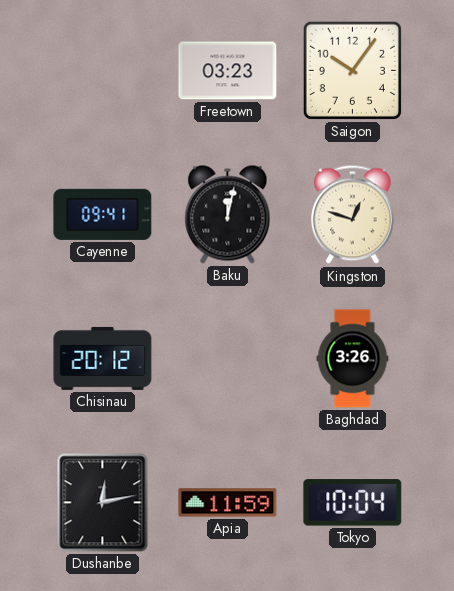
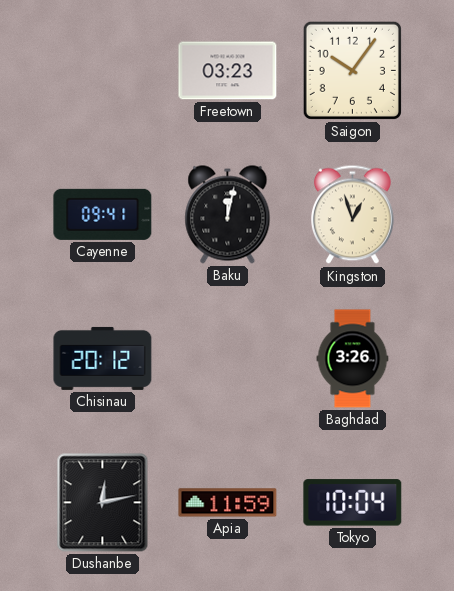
Kingston: 12:48 -> 12:57 (353, 215)
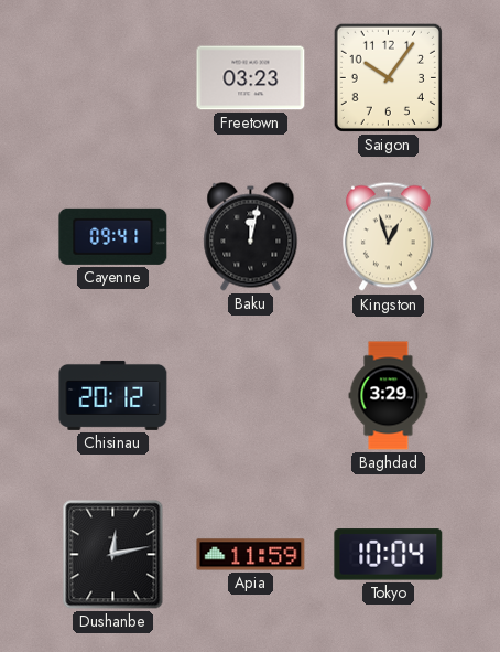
Baghdad: 3:26 -> 3:29 (389, 396)
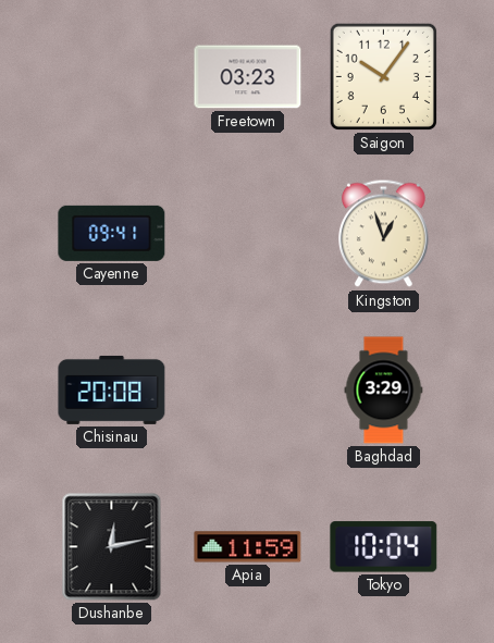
Baku: 12:02 -> none (251, 237)
Chisinau: 20:12 -> 20:08 (112, 389)
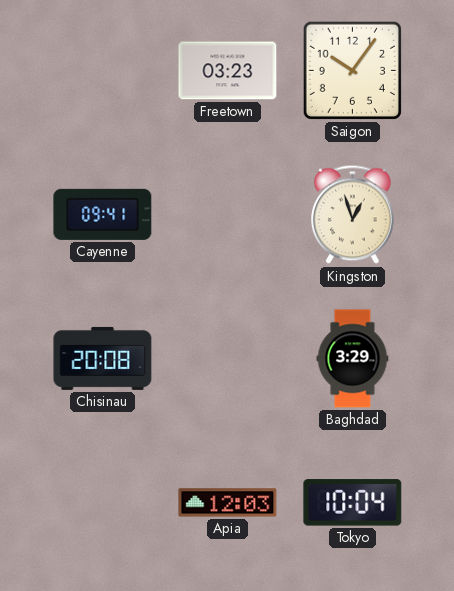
Dushanbe: 12:13 -> none (112, 547)
Apia: 11:59 -> 12:03 (228, 503)
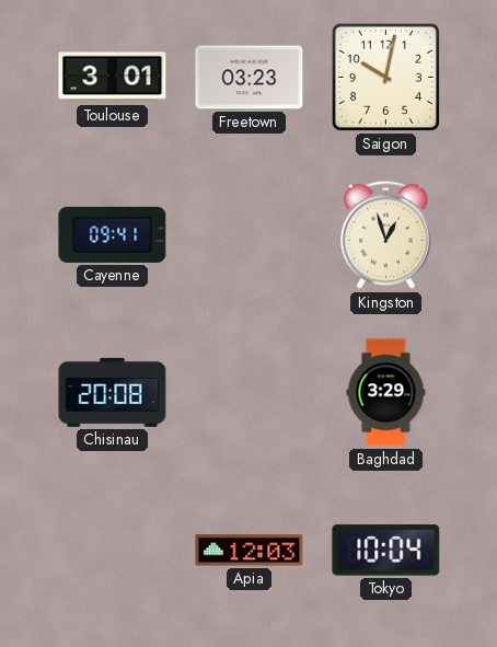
Toulouse: none -> 3:01 (113, 78)
Saigon: 10:06 -> 10:02 (385, 77)
